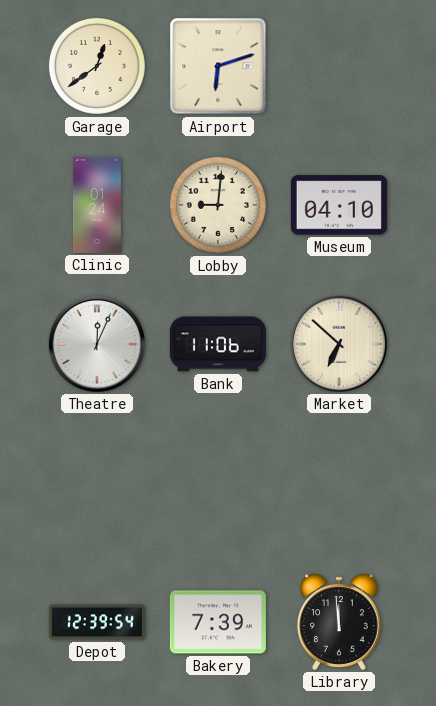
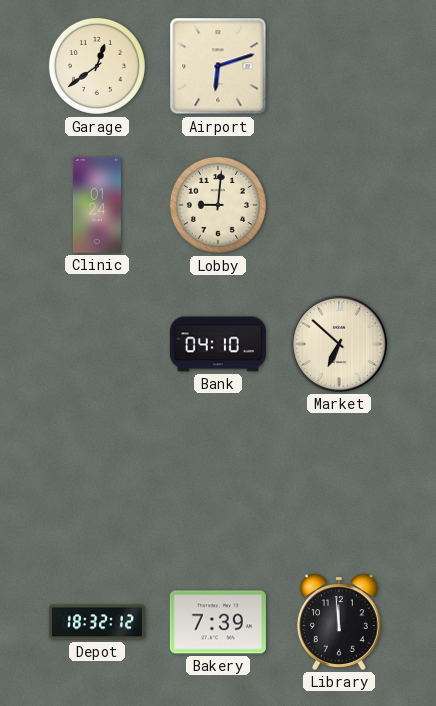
Museum: 04:10 -> none (339, 205)
Theatre: 12:04 -> none (97, 344)
Bank: 11:06 -> 04:10 (218, 344)
Depot: 12:39 -> 18:32 (97, 622)
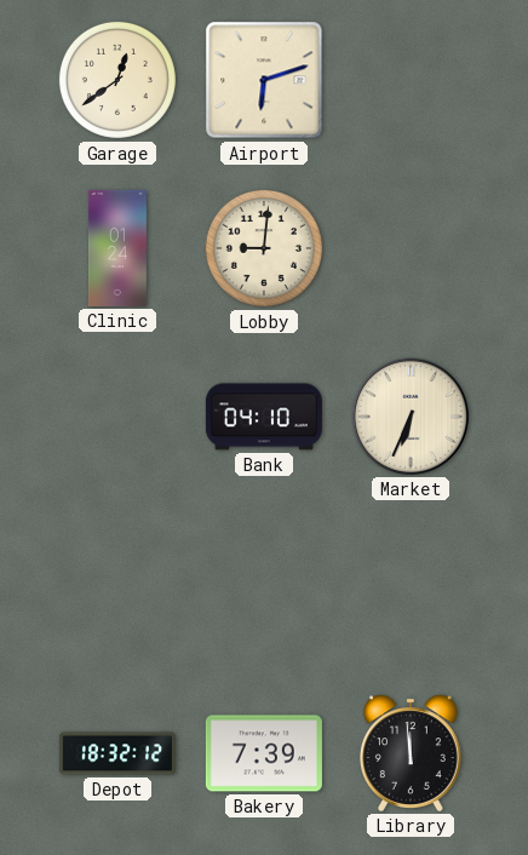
Market: 6:52 -> 6:34 (411, 417)
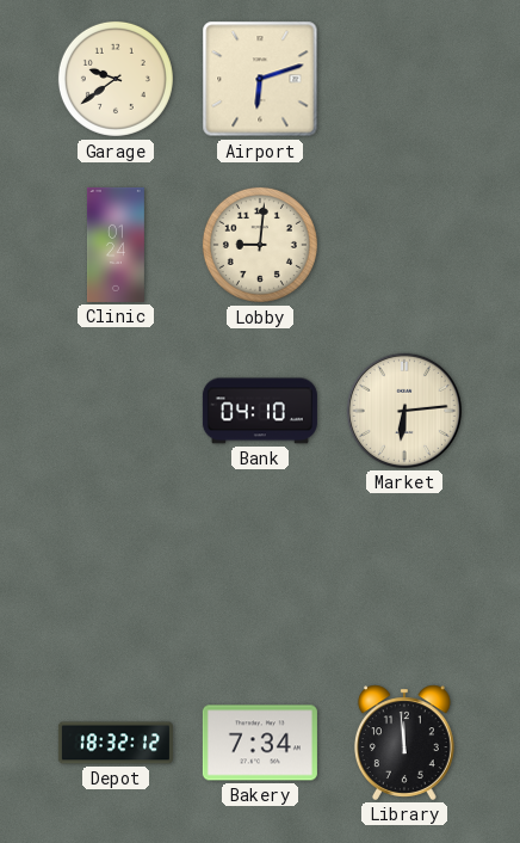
Garage: 12:39 -> 9:39 (116, 79)
Market: 6:34 -> 6:14 (404, 411)
Bakery: 7:39 -> 7:34 (260, 743)
